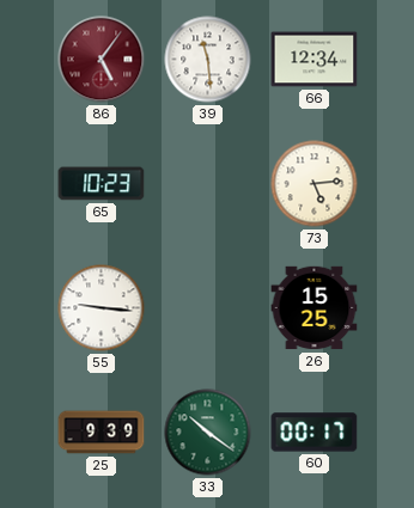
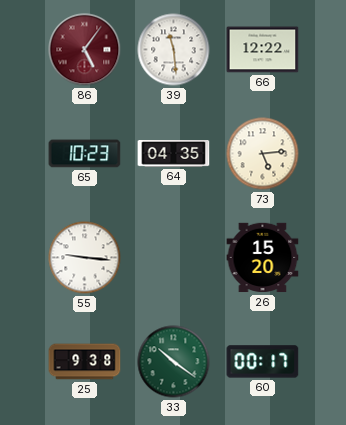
66: 12:34 -> 12:22 (263, 50)
64: none -> 04:35 (174, 154)
26: 15:25 -> 15:20 (263, 258)
25: 9:39 -> 9:38 (85, 362)
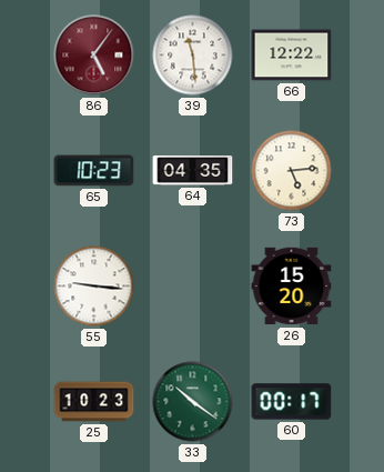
25: 9:38 -> 10:23 (94, 402)
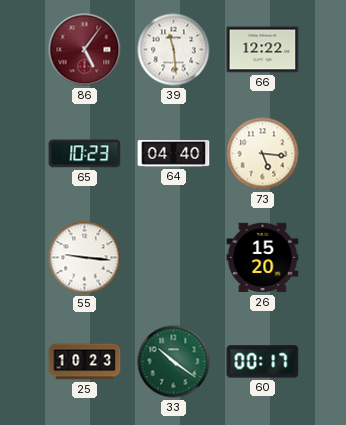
64: 04:35 -> 04:40 (174, 154)
73: 5:14 -> 5:16 (263, 154)
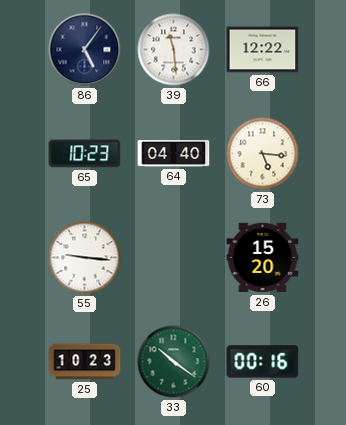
86 dial: burgundy -> navy (85, 50)
60: 00:17 -> 00:16 (263, 362)
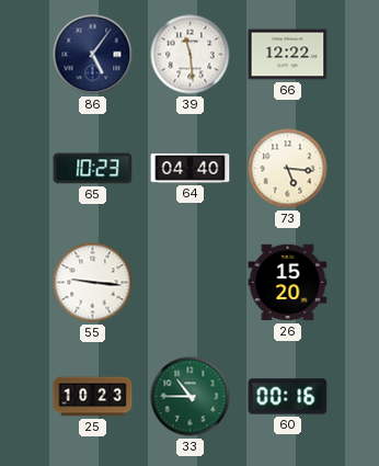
33: 10:21 -> 10:45 (191, 397)
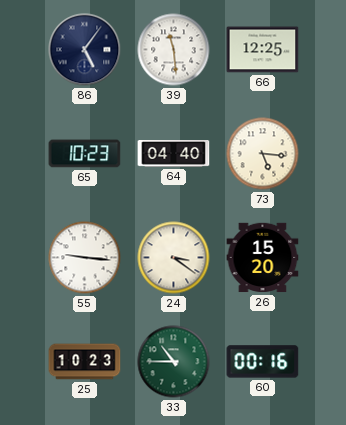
66: 12:22 -> 12:25 (263, 50)
24: none -> 3:21 (174, 258)
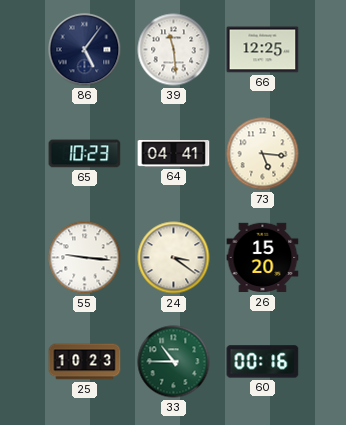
64: 04:40 -> 04:41 (174, 154)
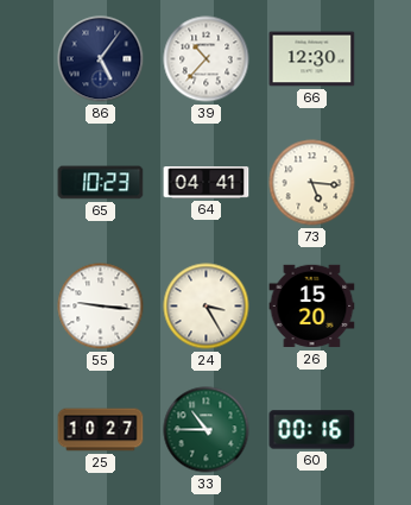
39: 11:29 -> 10:37 (207, 59)
66: 12:25 -> 12:30 (312, 59)
24: 3:21 -> 3:25 (207, 307)
25: 10:23 -> 10:27 (101, 430)
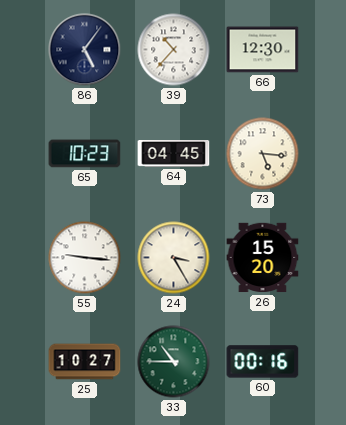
64: 04:41 -> 04:45 (174, 154)
